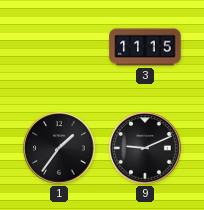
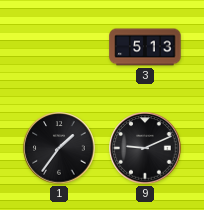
3: 11:15 -> 5:13 (145, 47)
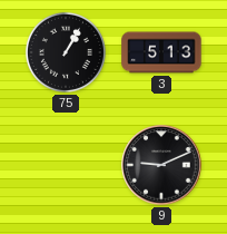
75: none -> 1:05 (66, 52)
1: 1:36 -> none (59, 148)
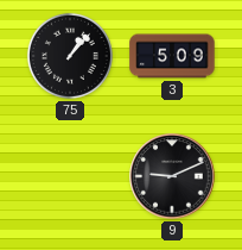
75: 1:05 -> 1:07 (70, 56)
3: 5:13 -> 5:09 (172, 56)
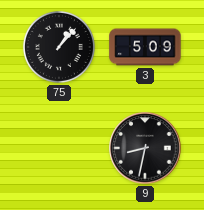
9: 9:11 -> 8:32 (145, 148)
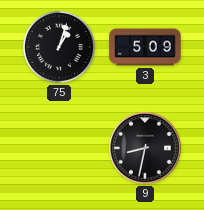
75: 1:07 -> 1:03 (59, 47)
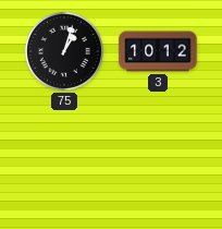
3: 5:09 -> 10:12 (158, 51)
9: 8:32 -> none (145, 148)
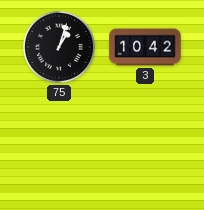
3: 10:12 -> 10:42 (145, 47)
